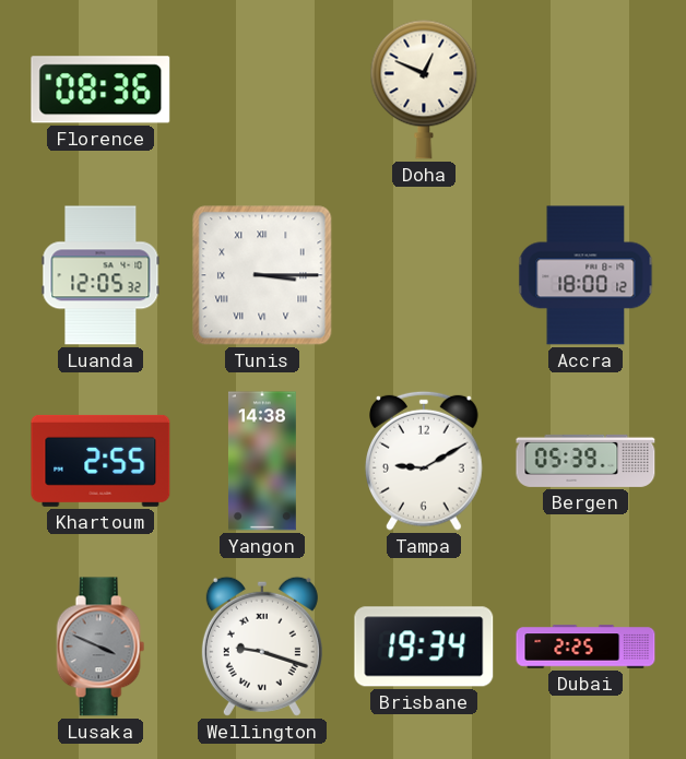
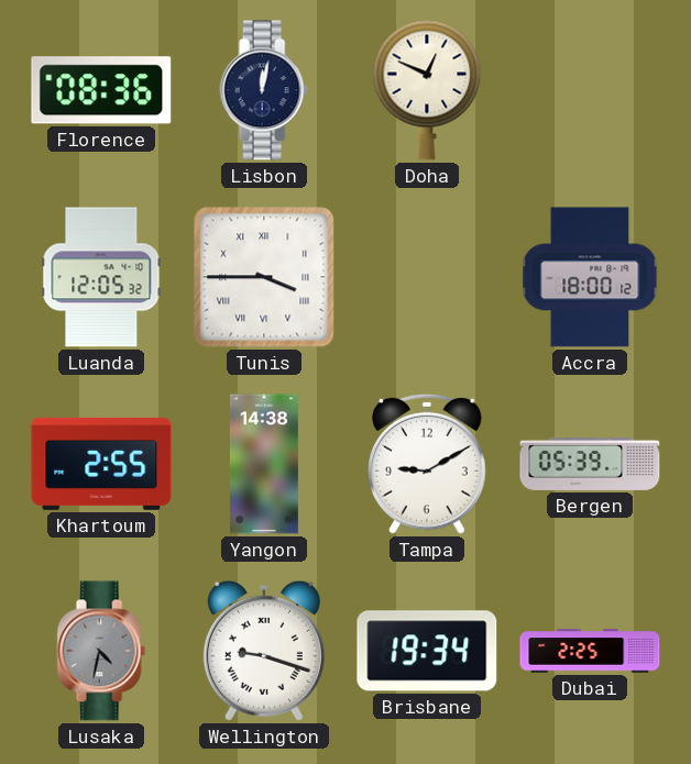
Lisbon: none -> 12:02 (264, 90)
Tunis: 3:15 -> 3:45 (264, 277)
Lusaka: 3:49 -> 4:32 (101, 651)
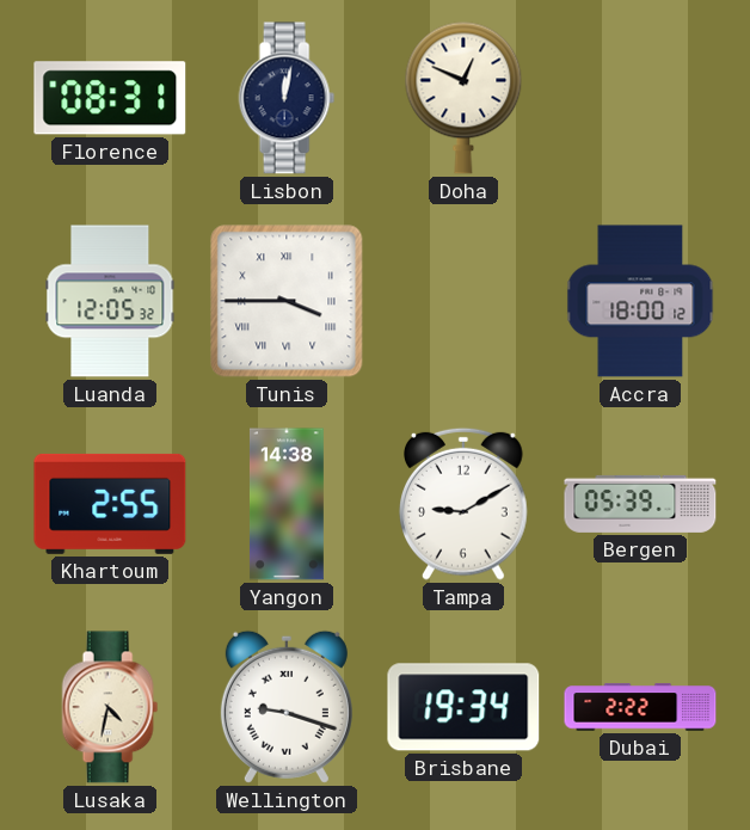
Florence: 08:36 -> 08:31 (110, 98)
Lusaka dial: grey -> cream (110, 707)
Dubai: 2:25 -> 2:22 (640, 707)
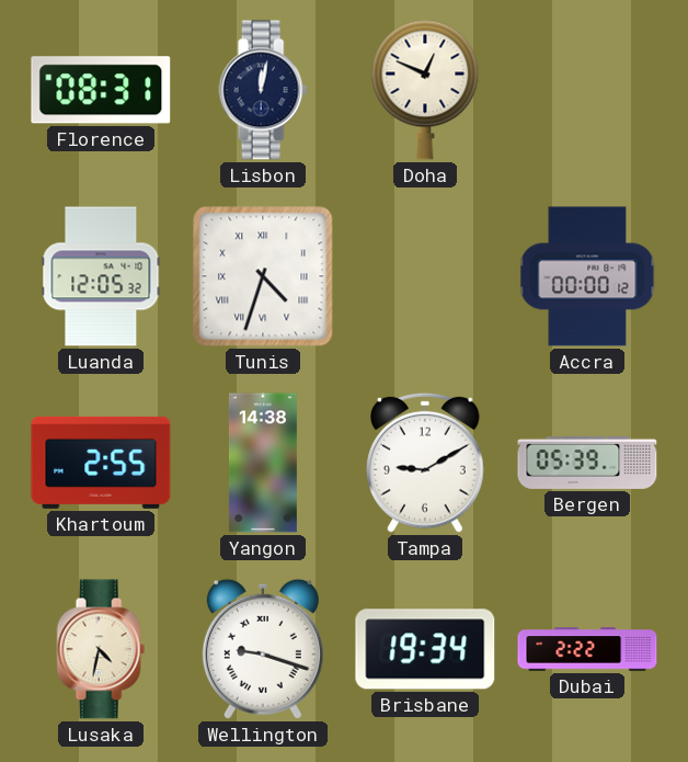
Tunis: 3:45 -> 4:33 (263, 276)
Accra: 18:00 -> 00:00 (587, 276)
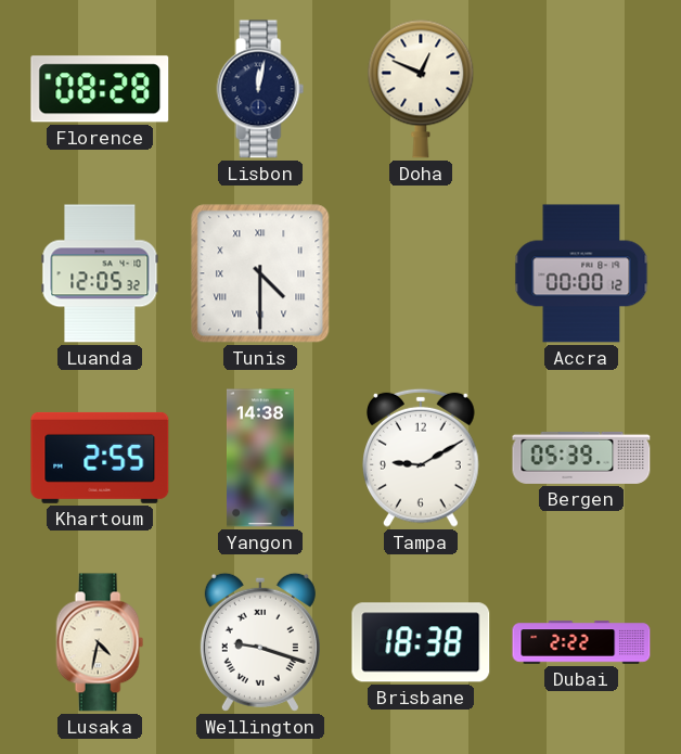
Florence: 08:31 -> 08:28 (100, 89)
Tunis: 4:33 -> 4:30 (260, 273)
Brisbane: 19:34 -> 18:38 (421, 642)
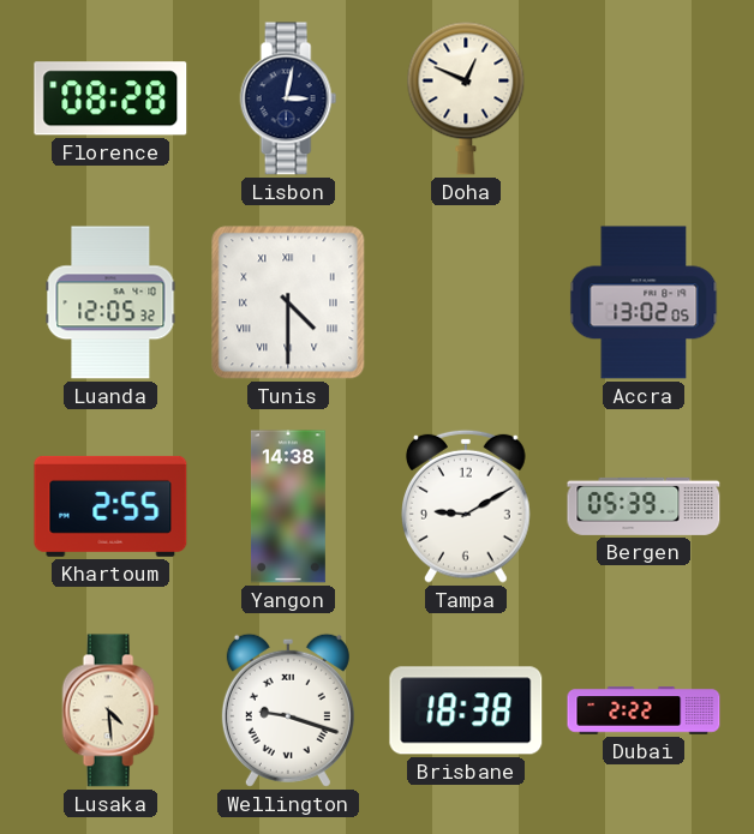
Lisbon: 12:02 -> 3:02 (288, 98)
Accra: 00:00 -> 13:02 (644, 302)
Lusaka: 4:32 -> 4:29 (110, 710)
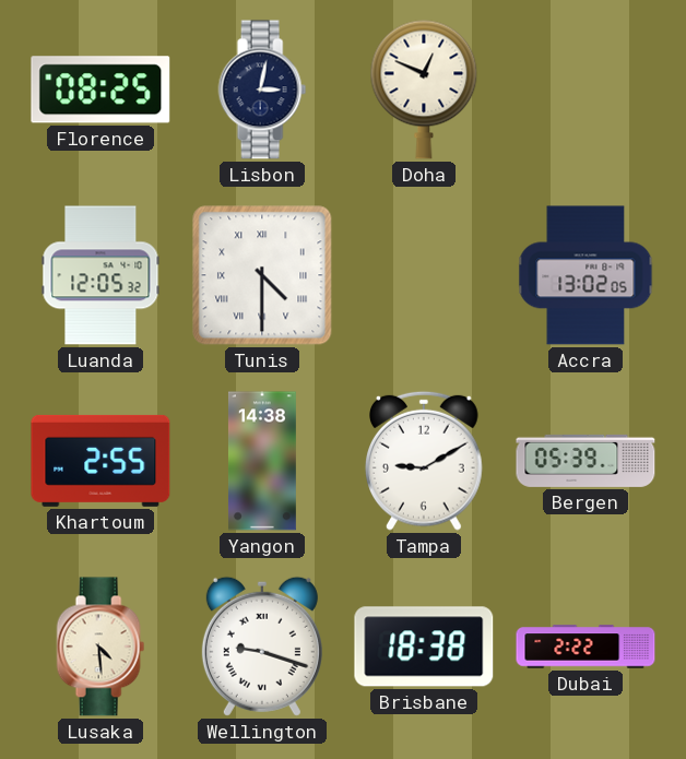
Florence: 08:28 -> 08:25 (100, 90)
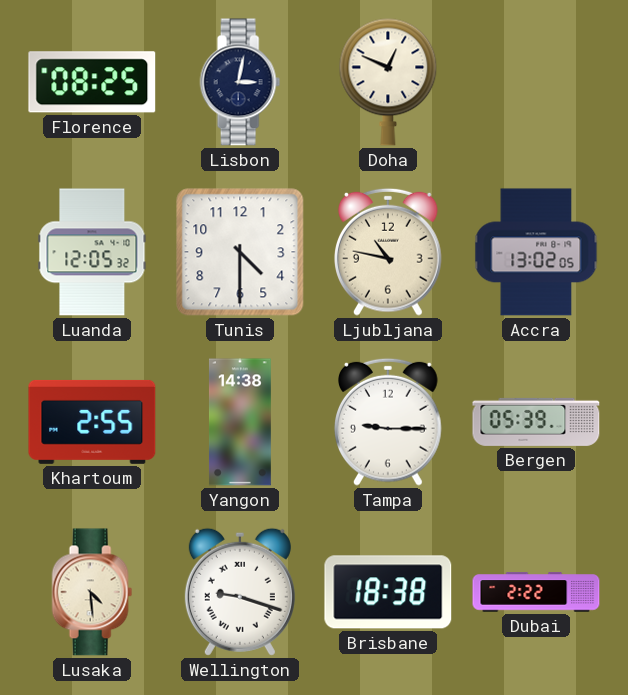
Tunis numerals: Roman -> Arabic (240, 252)
Ljubljana: none -> 10:47 (389, 252)
Tampa: 9:10 -> 9:15 (389, 422)
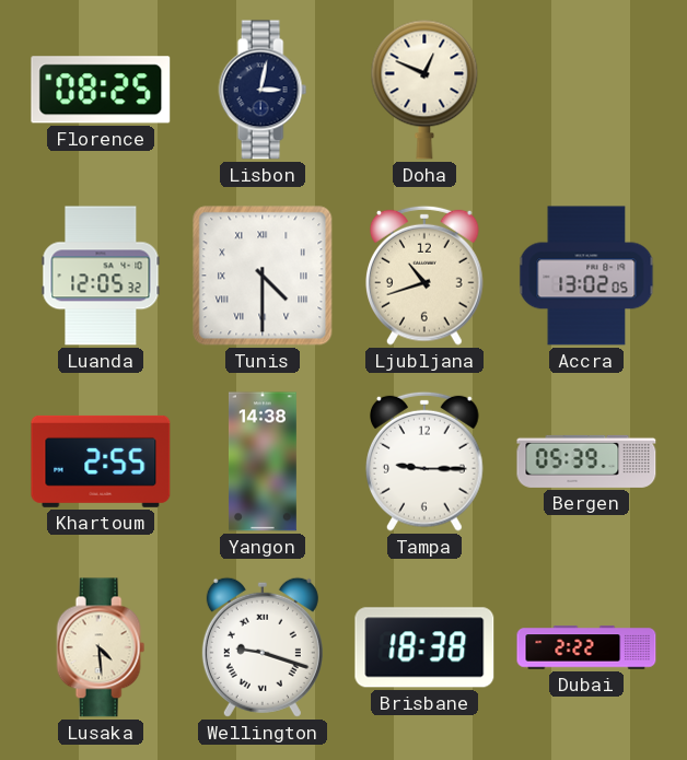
Tunis numerals: Arabic -> Roman (263, 276)
Ljubljana: 10:47 -> 10:42 (426, 276)
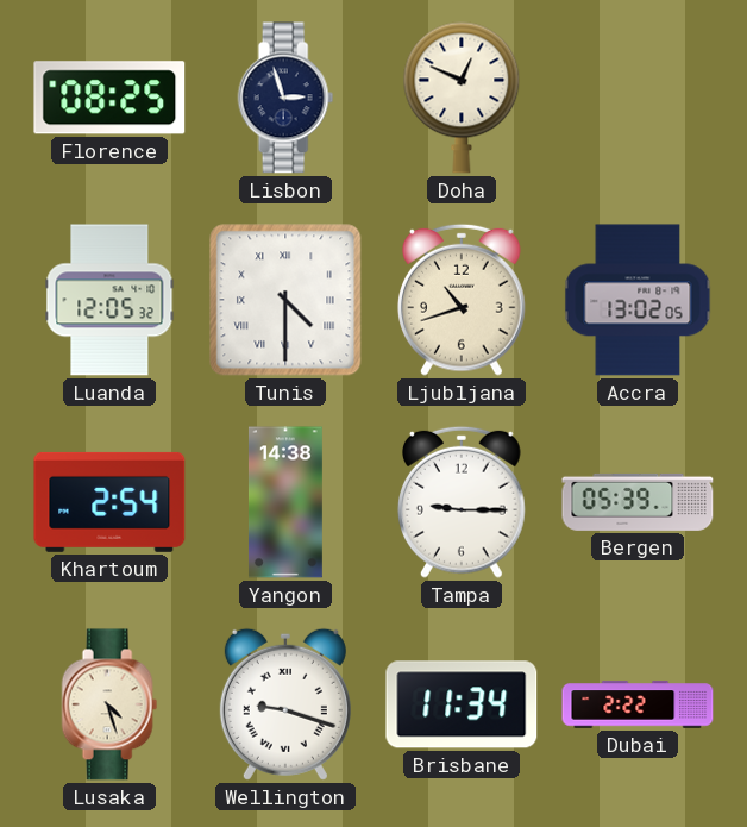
Lisbon: 3:02 -> 2:57 (285, 98)
Khartoum: 2:55 -> 2:54 (109, 502)
Lusaka: 4:29 -> 4:27 (109, 704)
Brisbane: 18:38 -> 11:34 (462, 704)
